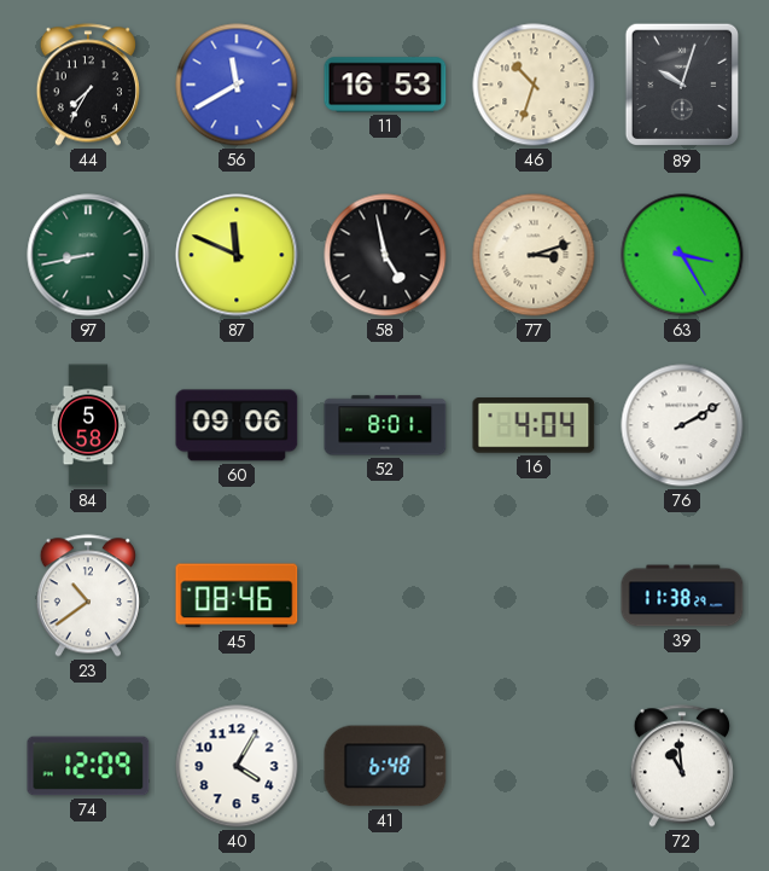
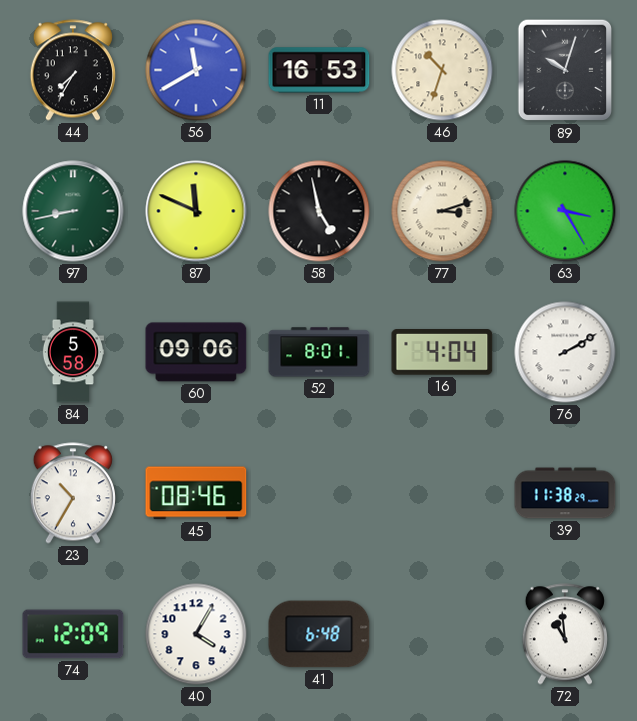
23: 10:39 -> 10:35 (73, 493)
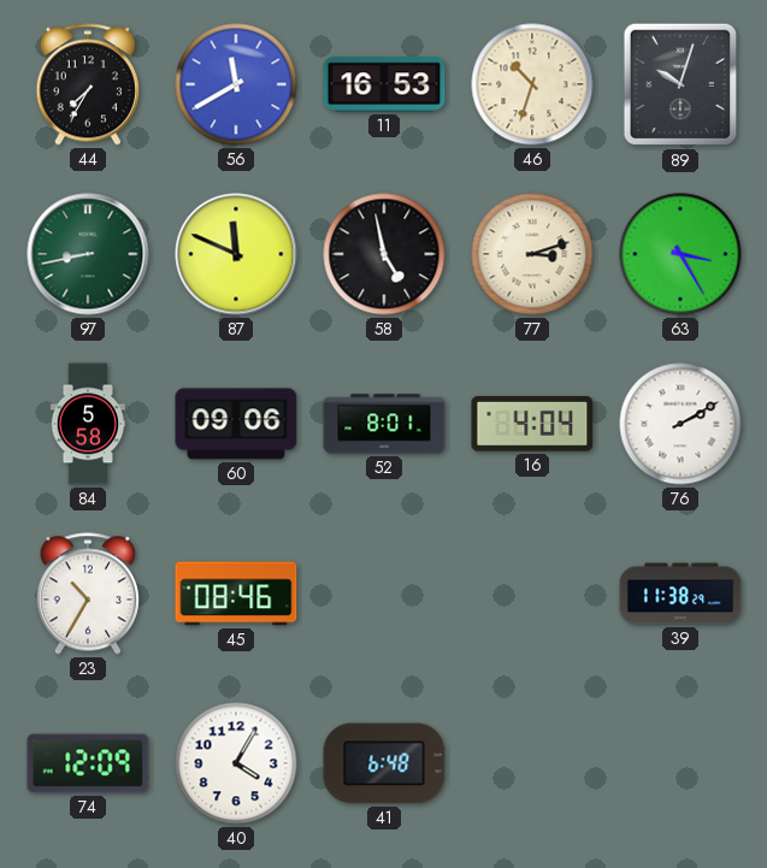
72: 10:59 -> none (565, 634)
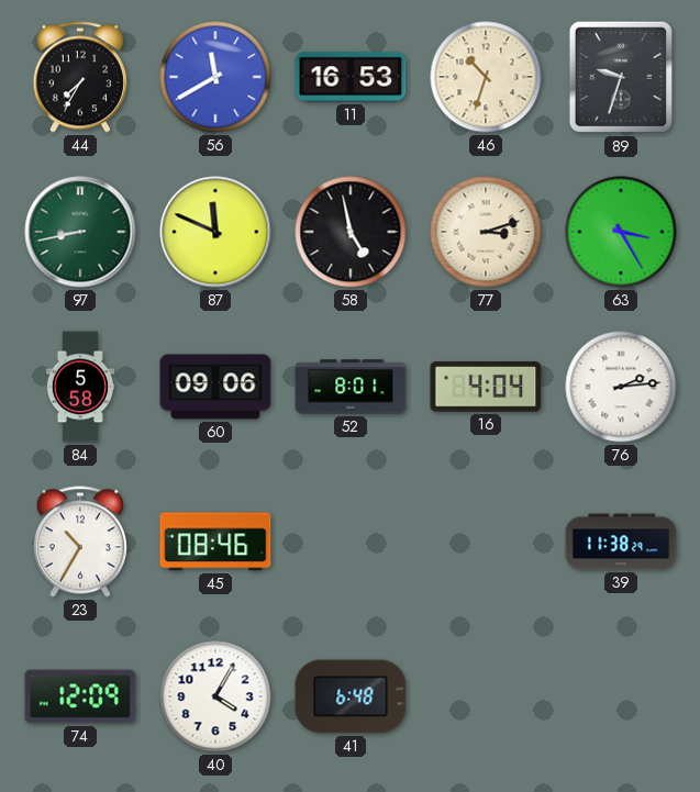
89: 10:03 -> 9:33 (621, 77)
76: 2:10 -> 2:14 (621, 387)
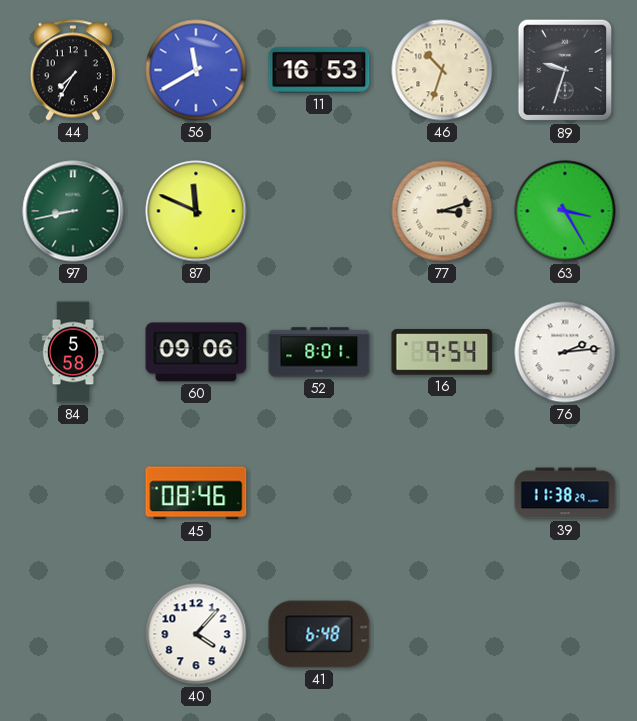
58: 4:58 -> none (351, 232)
16: 4:04 -> 9:54 (442, 353)
23: 10:35 -> none (80, 542)
74: 12:09 -> none (80, 696)
40: 4:05 -> 4:07 (196, 634)
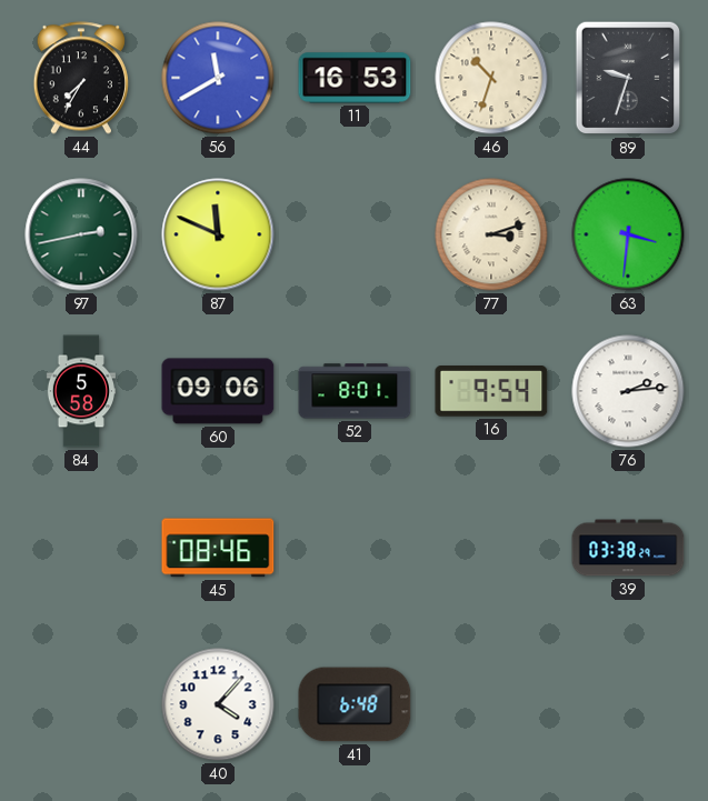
97: 8:43 -> 2:43 (81, 234)
63: 3:25 -> 3:31 (628, 234)
39: 11:38 -> 03:38 (628, 548)
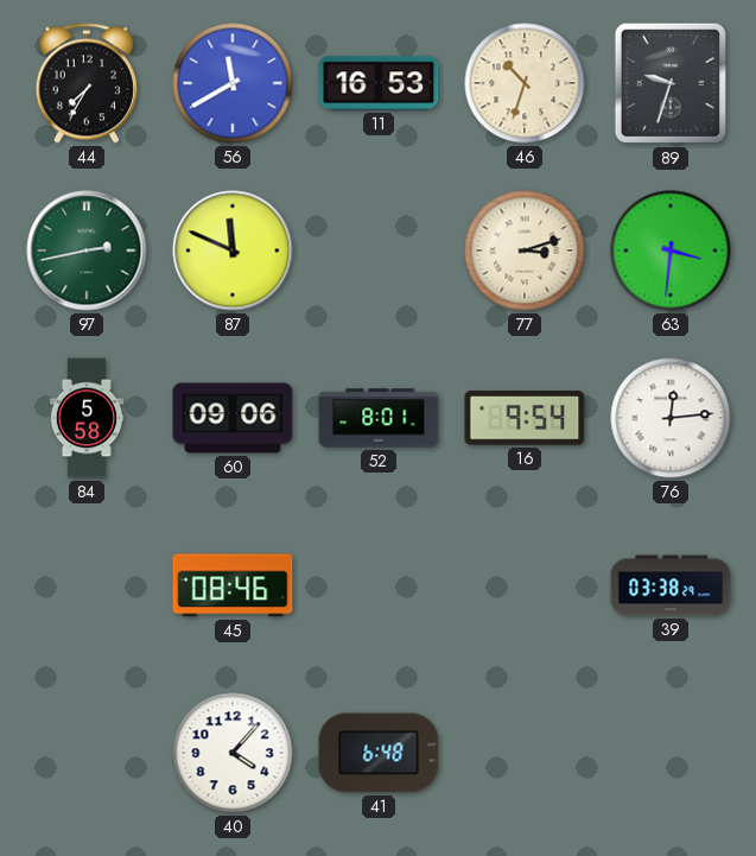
76: 2:14 -> 12:14 (671, 418)
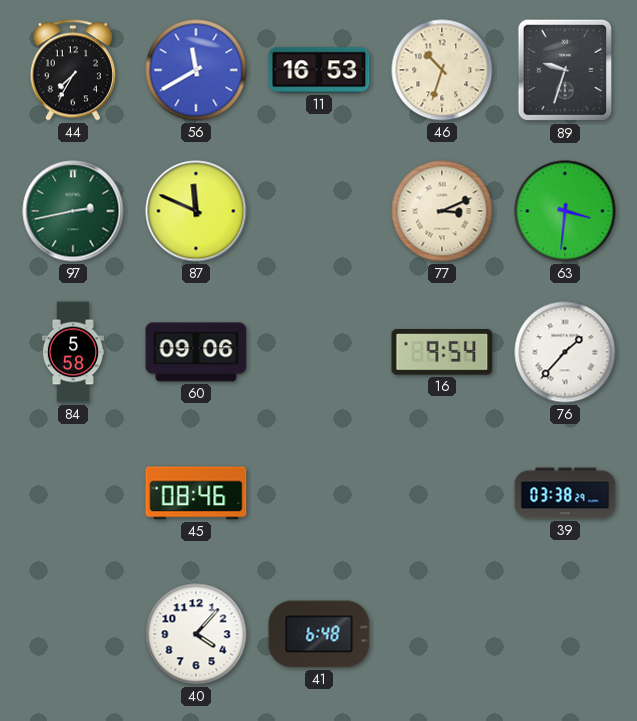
77: 3:12 -> 3:11 (442, 211)
52: 8:01 -> none (379, 418)
76: 12:14 -> 1:37 (565, 352)
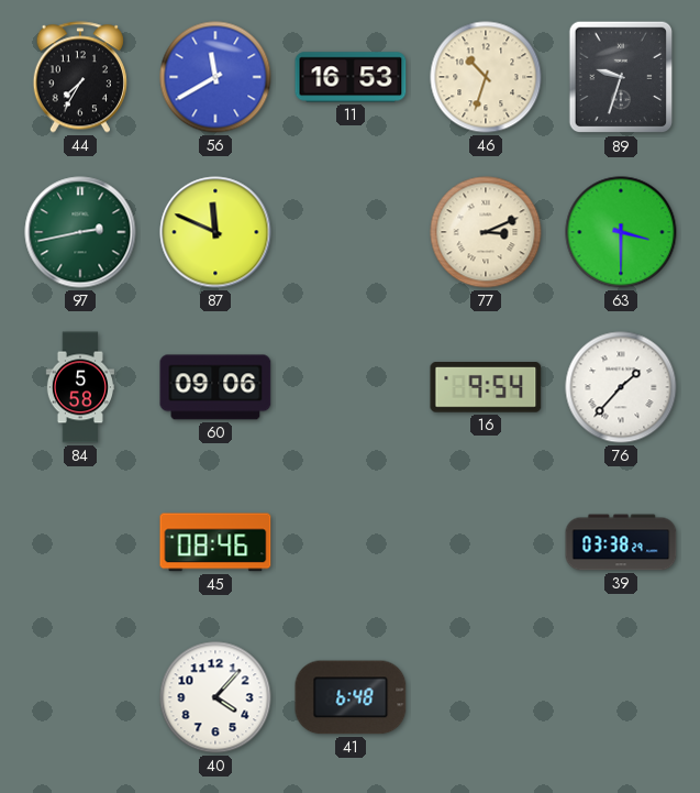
63: 3:31 -> 3:30 (621, 232)
